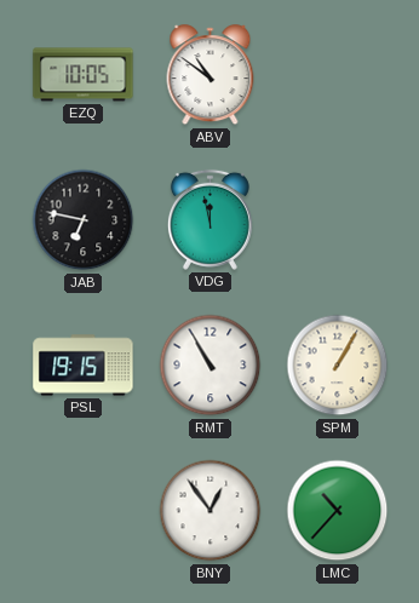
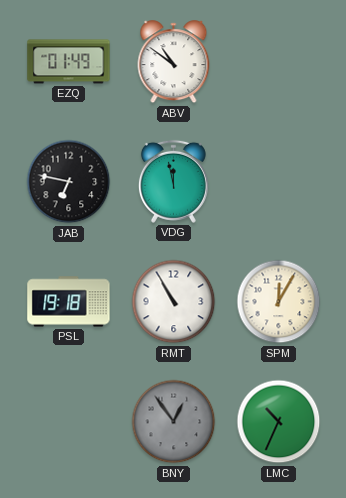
EZQ: 10:05 -> 01:49 (69, 62)
PSL: 19:15 -> 19:18 (69, 302)
SPM: 1:05 -> 12:05 (279, 302)
BNY dial: white -> grey (174, 422)
LMC: 10:37 -> 10:34 (279, 422)
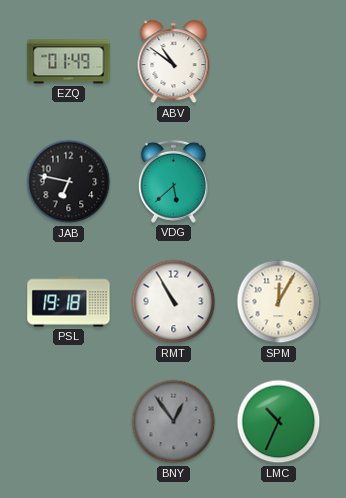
VDG: 11:58 -> 5:38 (173, 181)
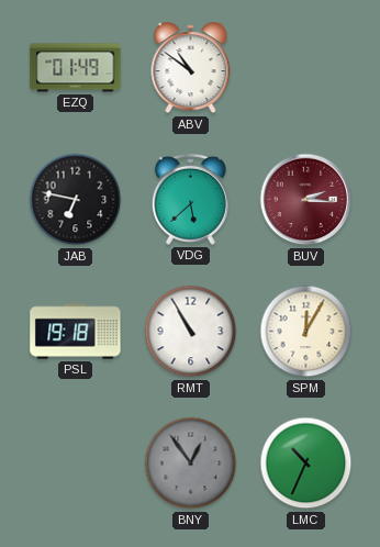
BUV: none -> 2:16 (306, 200)
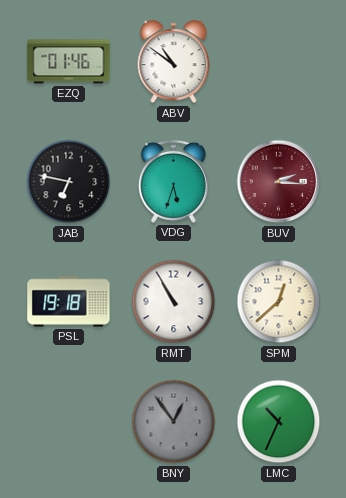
EZQ: 01:49 -> 01:46 (69, 62)
VDG: 5:38 -> 5:33 (173, 181)
SPM: 12:05 -> 12:38 (279, 302)
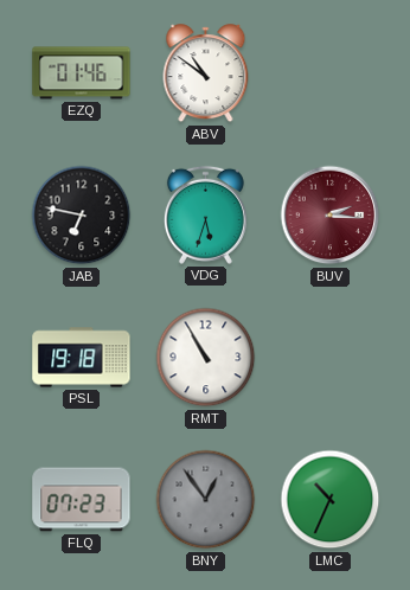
SPM: 12:38 -> none (279, 302)
FLQ: none -> 07:23 (82, 500)
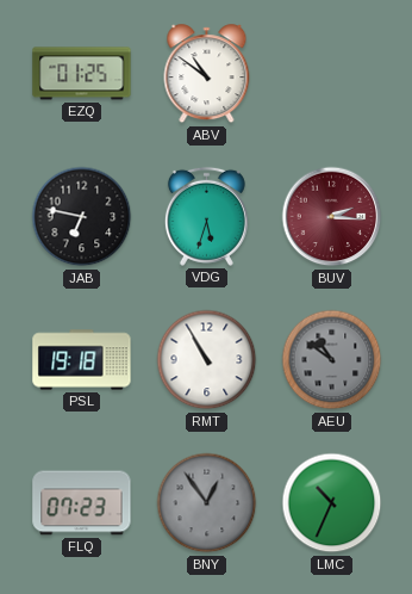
EZQ: 01:46 -> 01:25 (82, 74)
AEU: none -> 10:51 (332, 360)
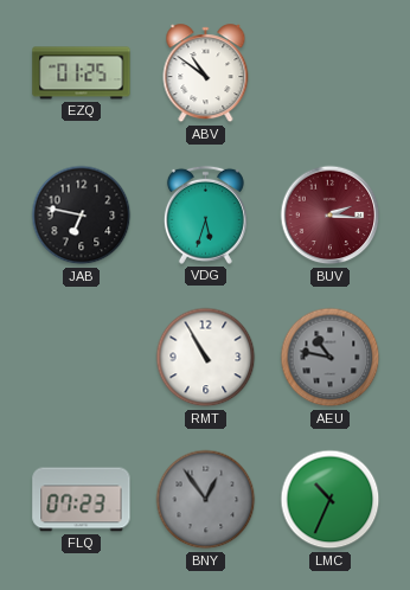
PSL: 19:18 -> none (82, 360)
AEU: 10:51 -> 10:47 (331, 358)
